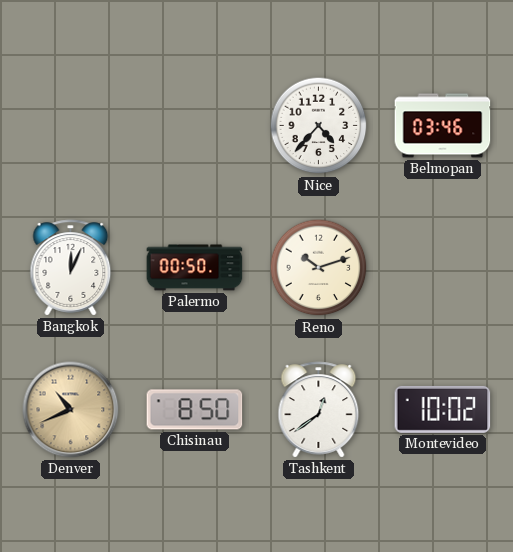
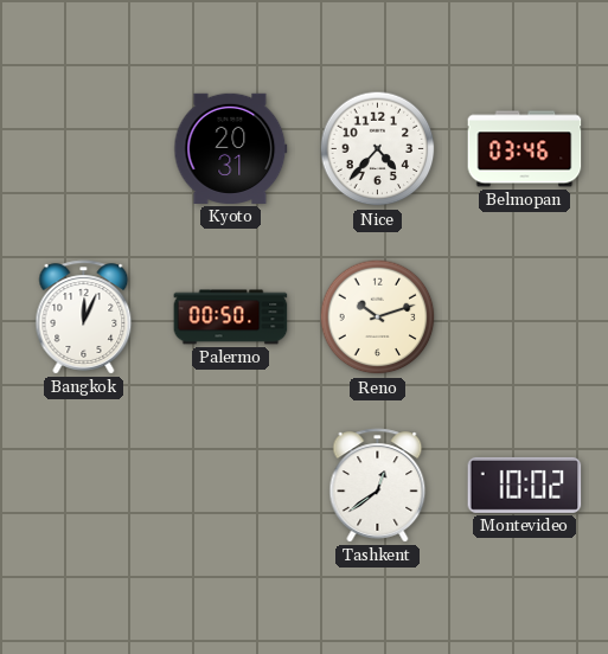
Kyoto: none -> 20:31 (231, 148)
Denver: 10:41 -> none (71, 410)
Chisinau: 8:50 -> none (195, 410)
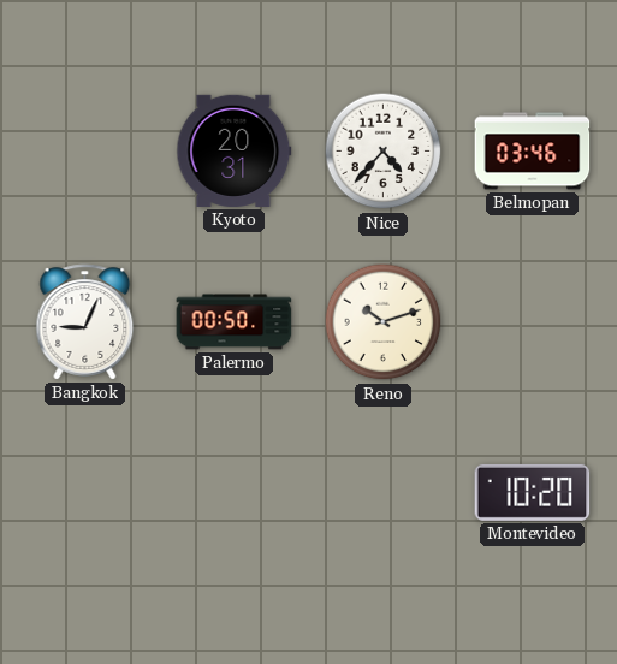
Bangkok: 12:04 -> 9:04 (85, 322)
Tashkent: 12:39 -> none (378, 486)
Montevideo: 10:02 -> 10:20 (533, 492)
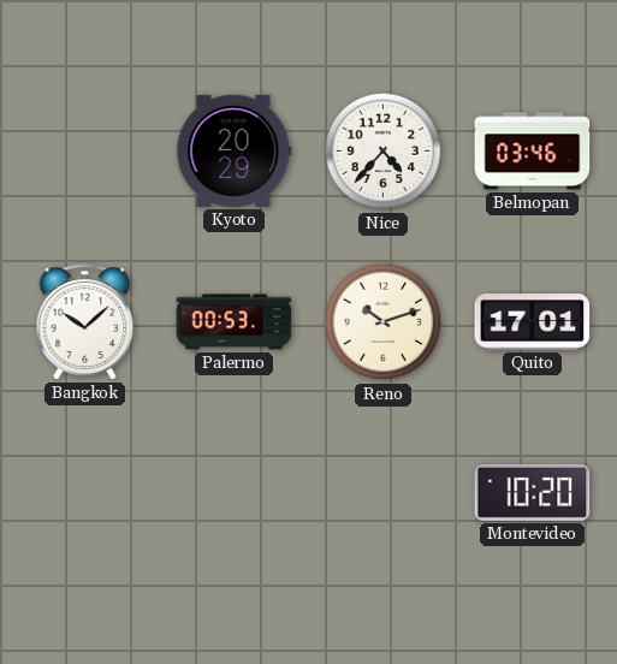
Kyoto: 20:31 -> 20:29 (235, 150)
Bangkok: 9:04 -> 10:08 (85, 322)
Palermo: 00:50 -> 00:53 (235, 322)
Quito: none -> 17:01 (533, 322)
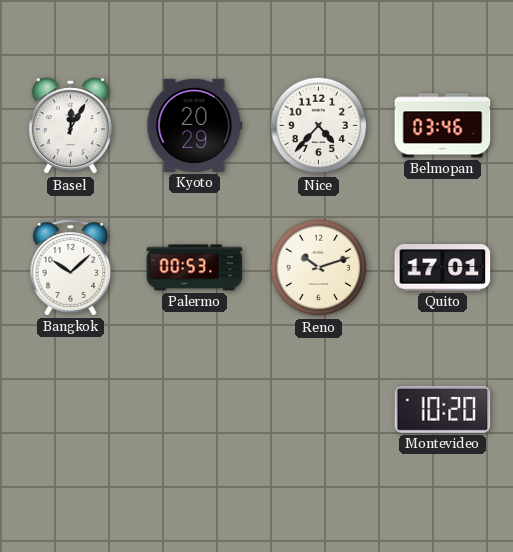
Basel: none -> 12:05 (70, 126)
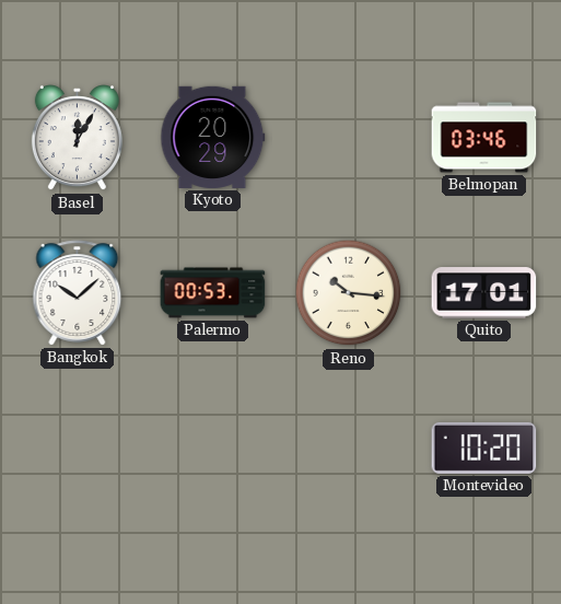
Nice: 4:37 -> none (319, 126)
Reno: 10:12 -> 10:16 (349, 293)
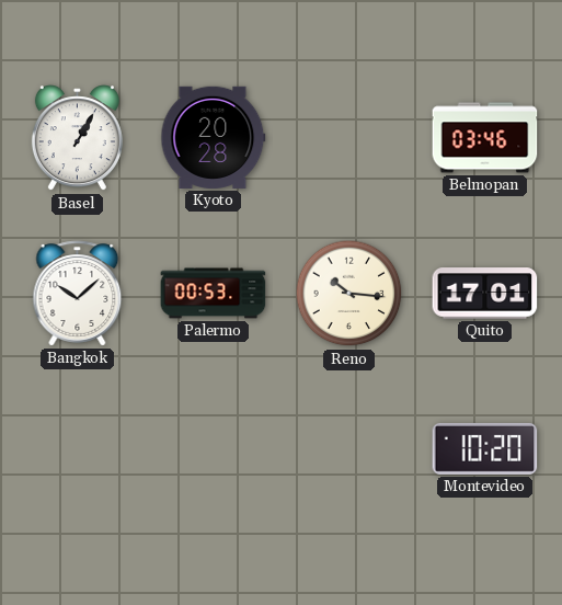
Basel: 12:05 -> 1:05 (77, 138)
Kyoto: 20:29 -> 20:28 (214, 137)
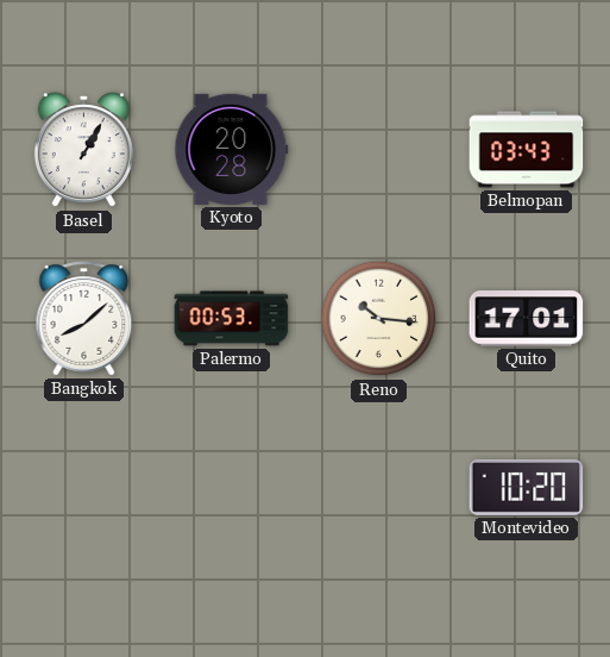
Belmopan: 03:46 -> 03:43 (527, 150)
Bangkok: 10:08 -> 8:08 (84, 319)
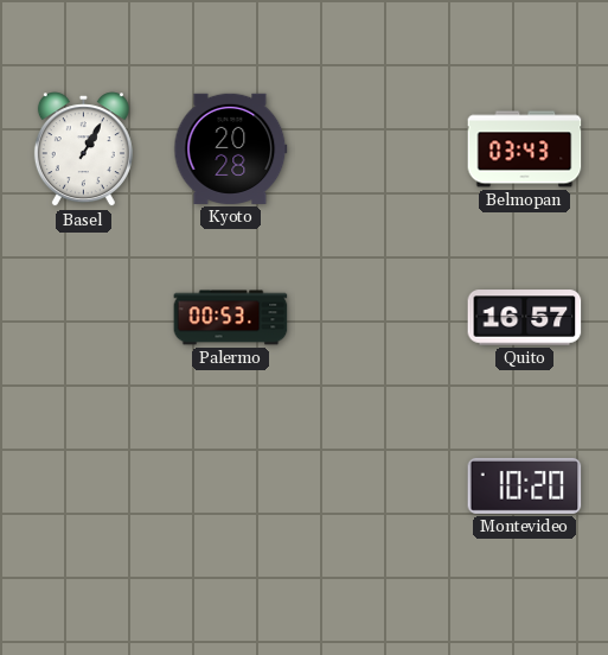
Bangkok: 8:08 -> none (84, 319)
Reno: 10:16 -> none (379, 319)
Quito: 17:01 -> 16:57 (525, 318)
